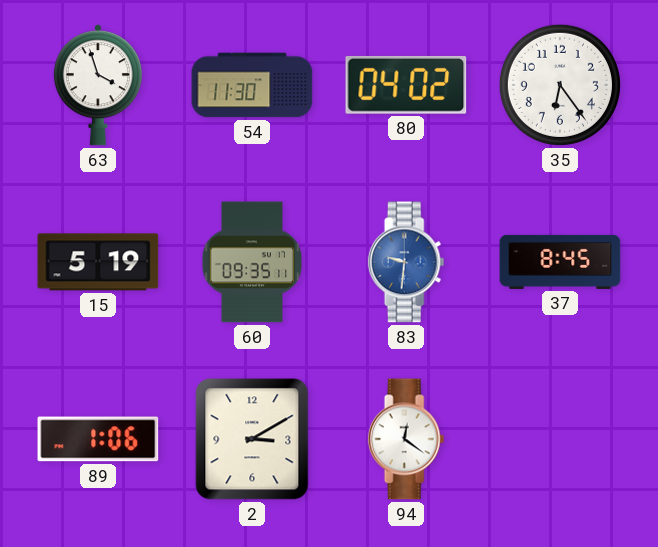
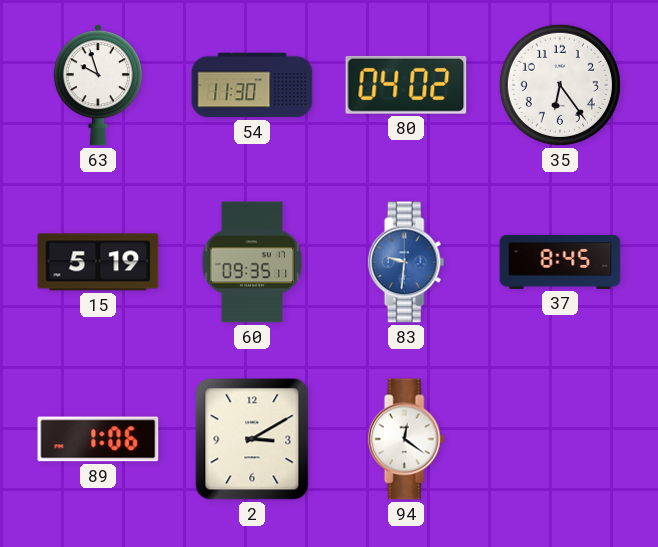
63: 3:57 -> 9:57 (98, 85)
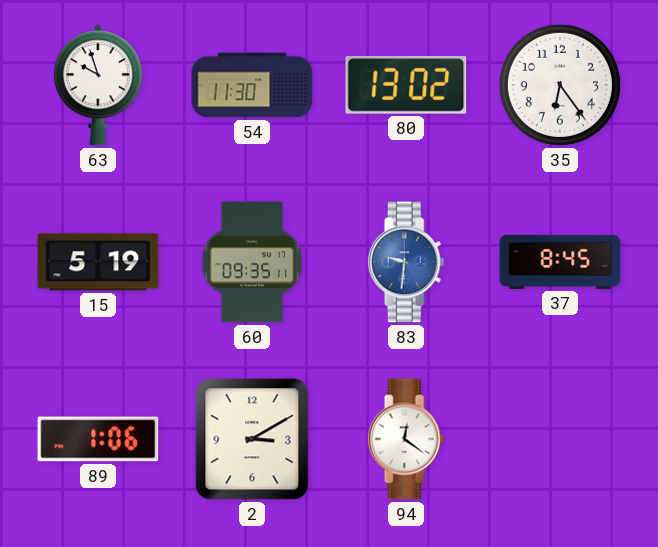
80: 04:02 -> 13:02 (406, 85)
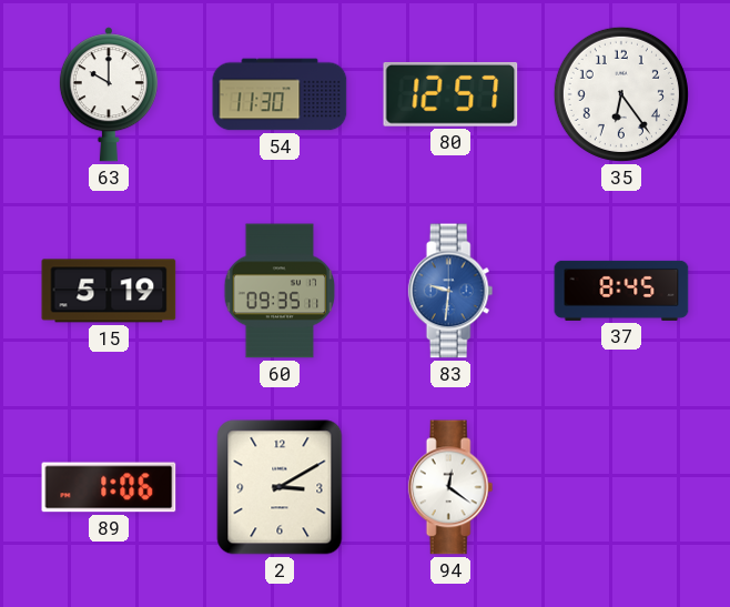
63: 9:57 -> 10:00 (109, 94)
80: 13:02 -> 12:57 (450, 94)
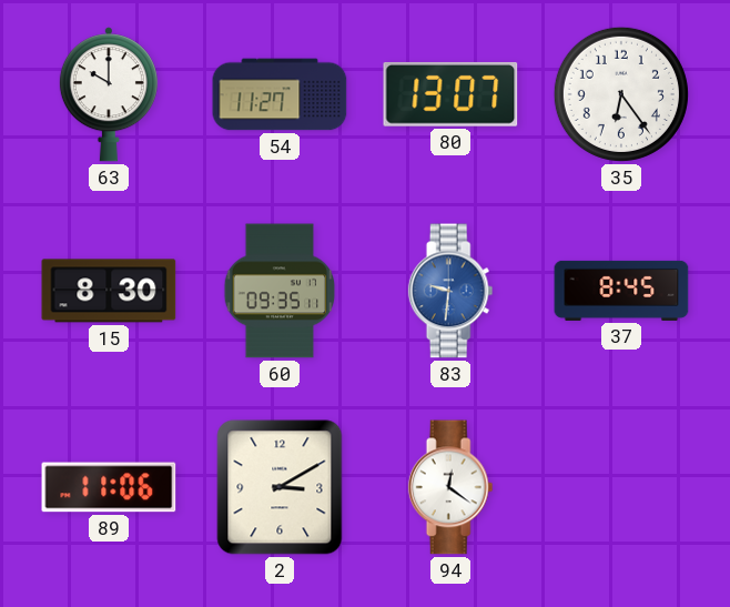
54: 11:30 -> 11:27 (280, 94)
80: 12:57 -> 13:07 (450, 94)
15: 5:19 -> 8:30 (109, 291)
89: 1:06 -> 11:06 (109, 487)
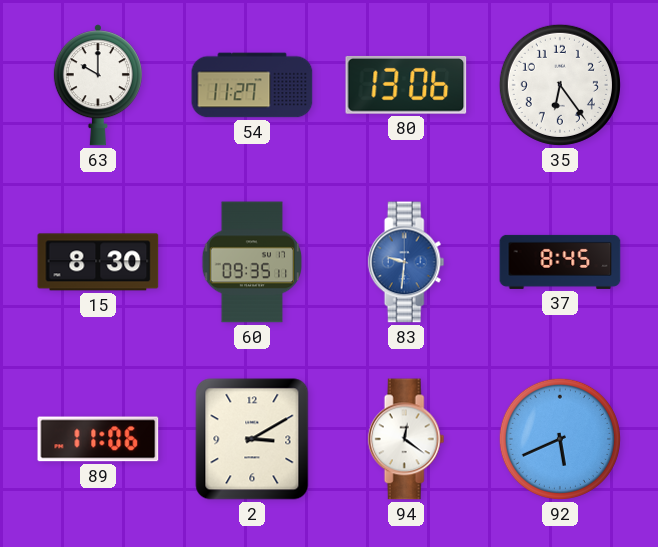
80: 13:07 -> 13:06 (406, 85)
92: none -> 5:41 (560, 439)
